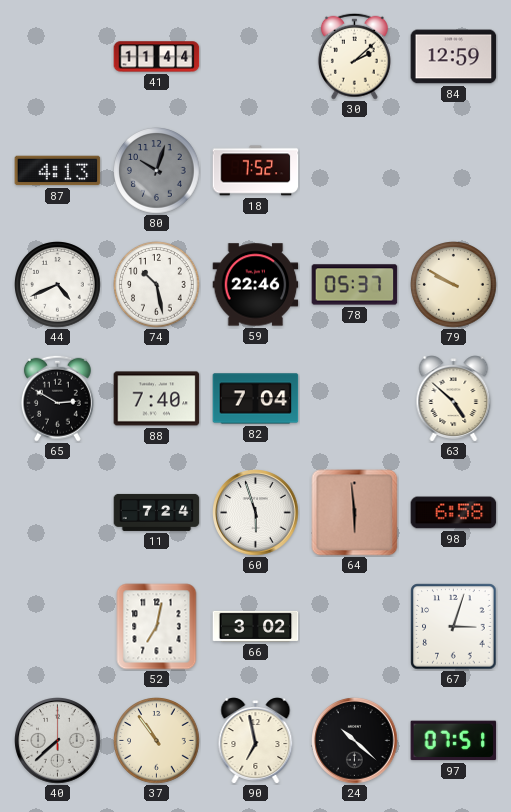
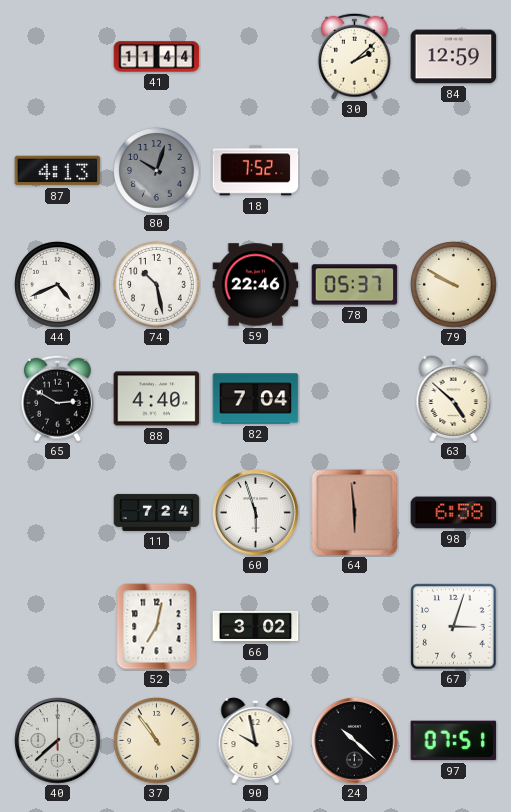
88: 7:40 -> 4:40 (157, 399)
90: 6:58 -> 9:58 (256, 741)
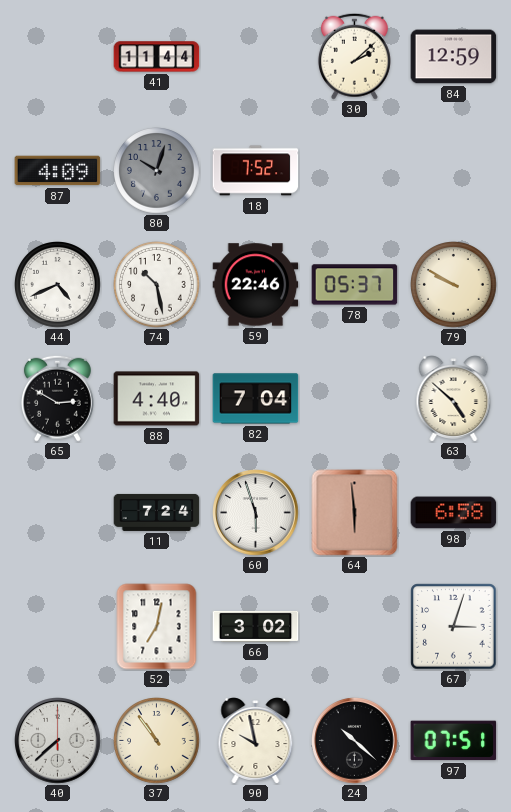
87: 4:13 -> 4:09 (58, 171)
